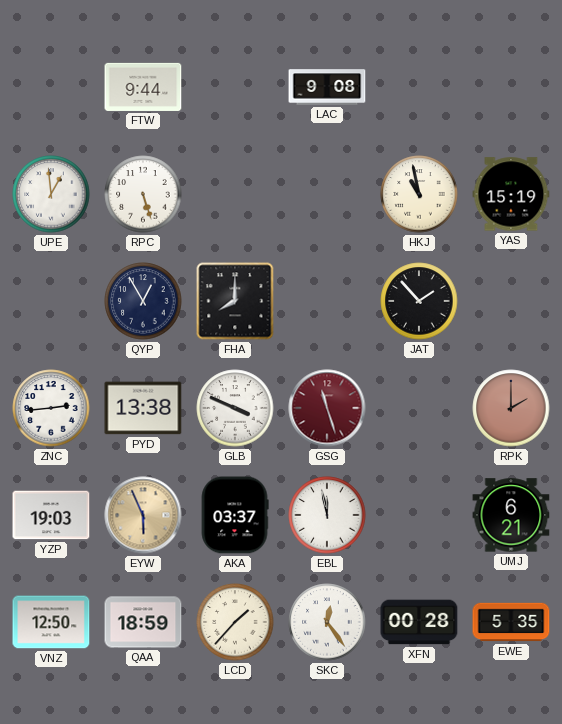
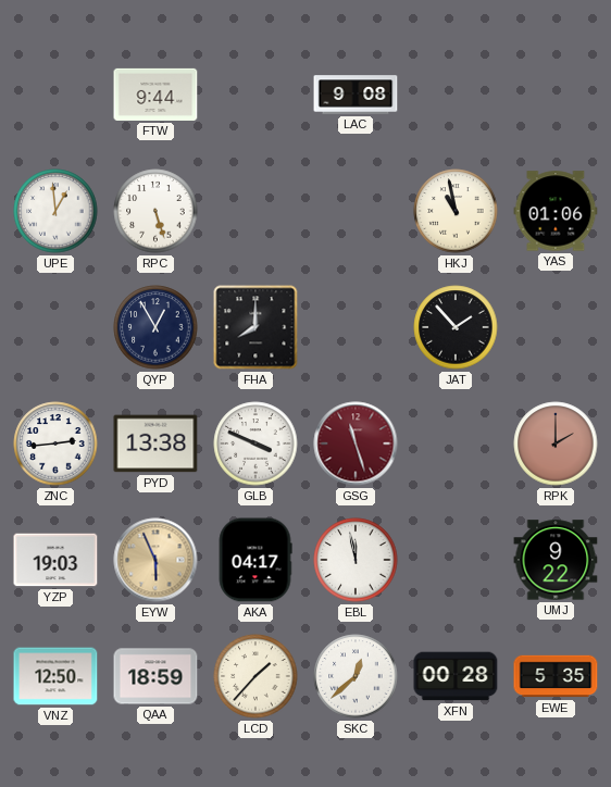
YAS: 15:19 -> 01:06 (556, 211)
AKA: 03:37 -> 04:17 (255, 560)
UMJ: 6:21 -> 9:22 (556, 560)
SKC: 12:24 -> 12:38 (356, 676)
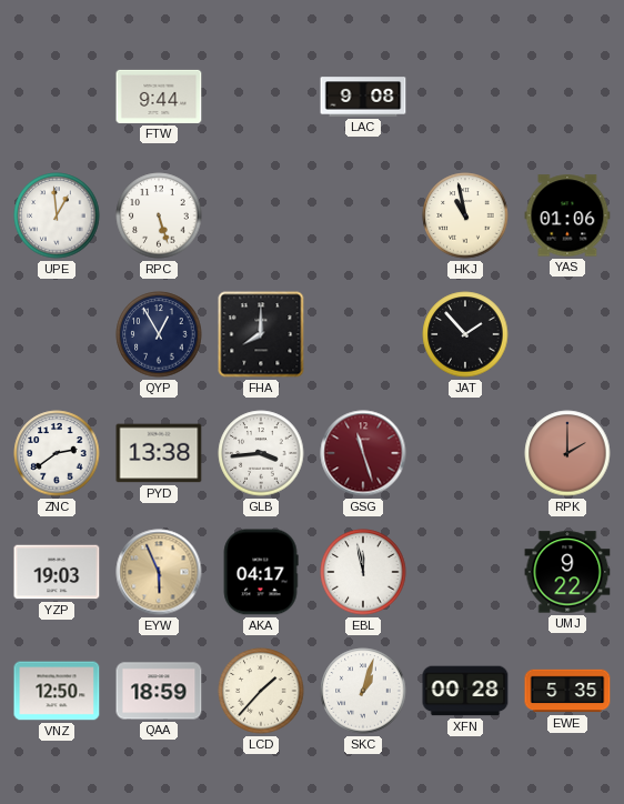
ZNC: 2:44 -> 2:39 (57, 453)
GLB: 3:49 -> 3:44 (261, 453)
SKC: 12:38 -> 1:03 (363, 691)
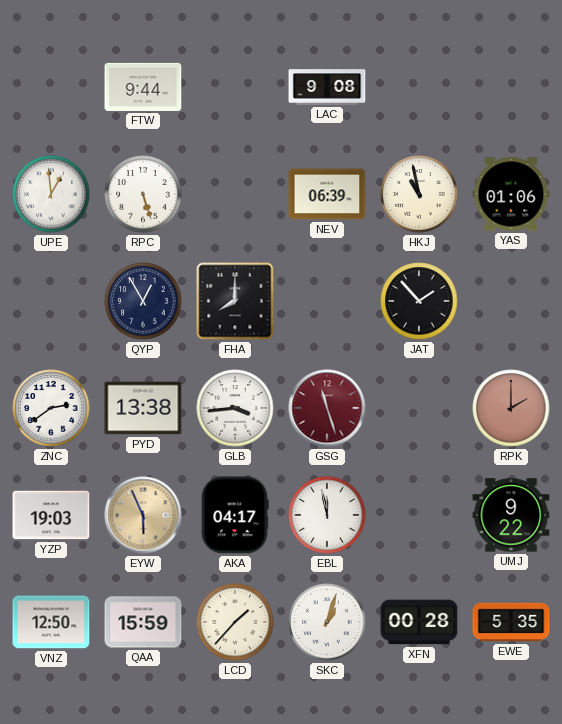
NEV: none -> 06:39 (327, 194)
QAA: 18:59 -> 15:59 (143, 622)
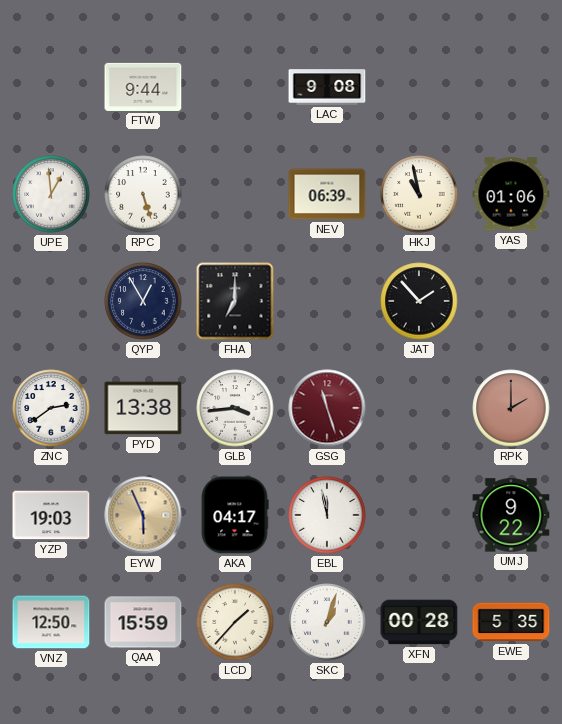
FHA: 8:00 -> 7:00 (235, 301)
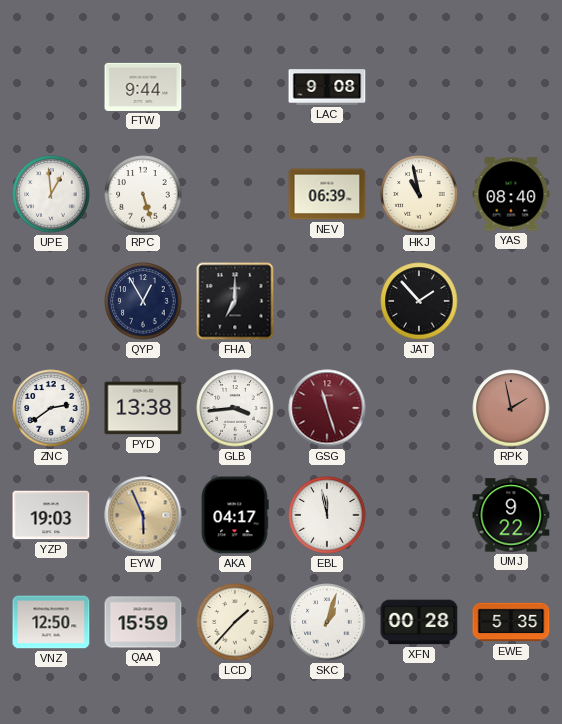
YAS: 01:06 -> 08:40 (511, 194)
RPK: 2:00 -> 1:58 (511, 408)
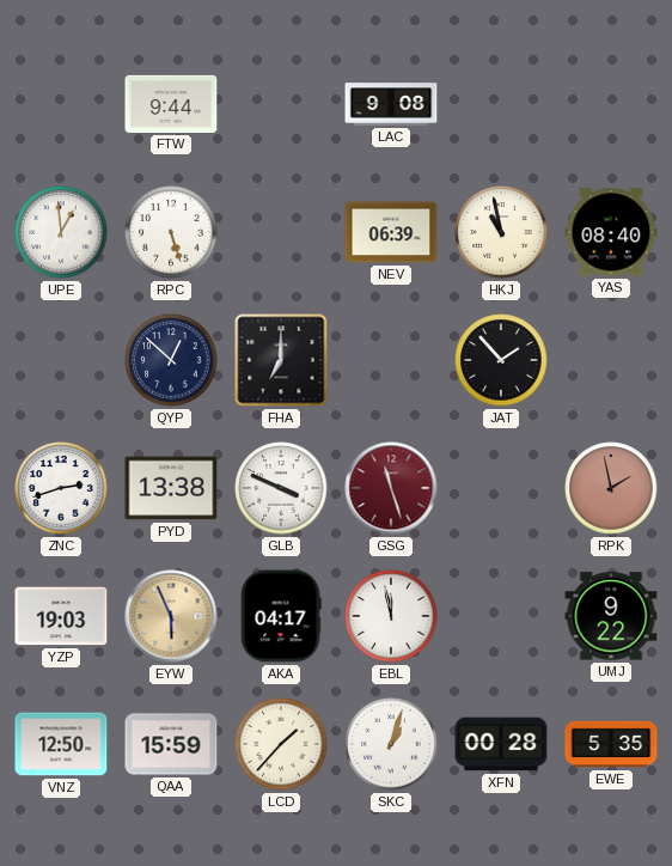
QYP: 12:55 -> 12:52 (171, 360)
ZNC: 2:39 -> 2:42 (61, 488)
GLB: 3:44 -> 3:49 (281, 488)
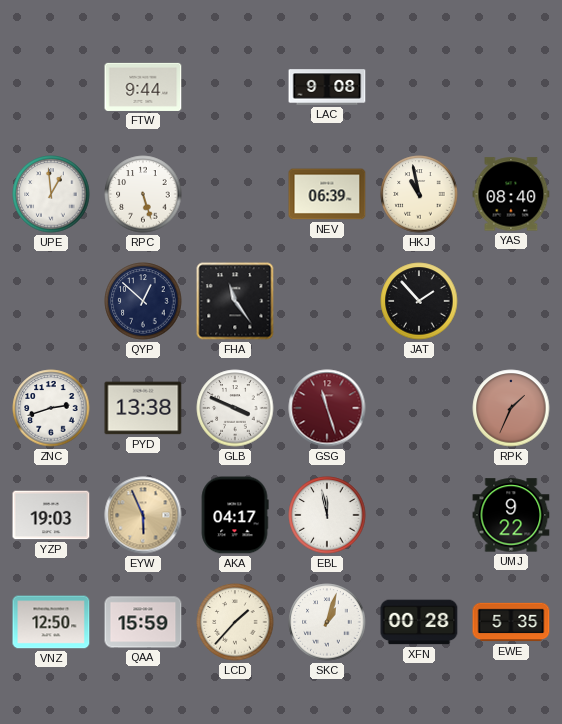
FHA: 7:00 -> 11:24 (235, 301)
RPK: 1:58 -> 1:34 (511, 408)
